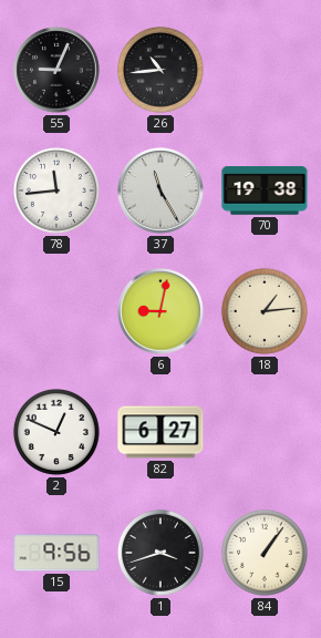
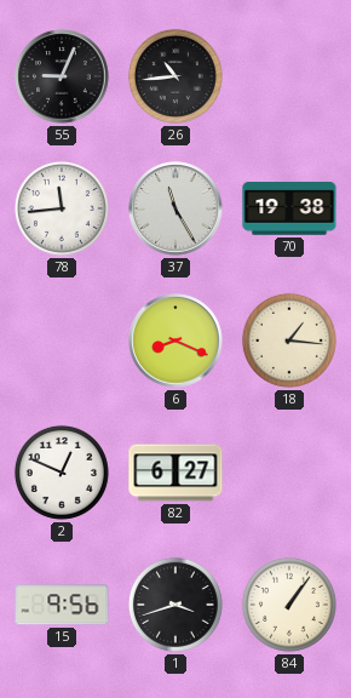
6: 9:02 -> 8:19 (175, 341)
18: 1:14 -> 1:16 (289, 341)
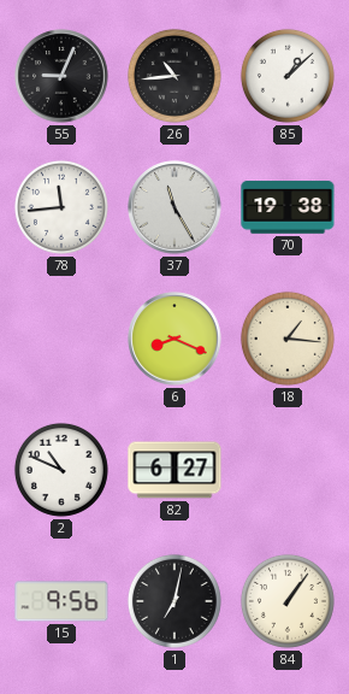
85: none -> 1:08 (288, 76)
2: 12:49 -> 10:49 (61, 470)
1: 3:42 -> 7:02 (174, 601)
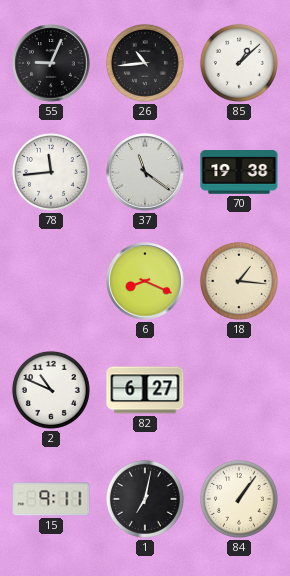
37: 11:25 -> 11:21 (145, 172)
15: 9:56 -> 9:11 (51, 499)
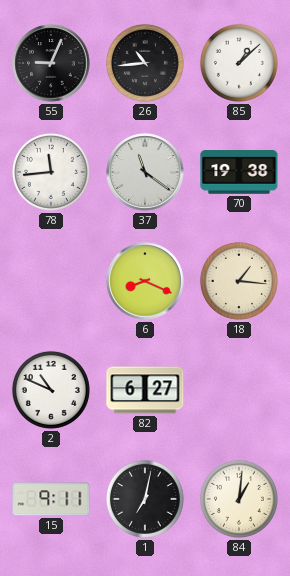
84: 1:06 -> 1:01 (239, 499)
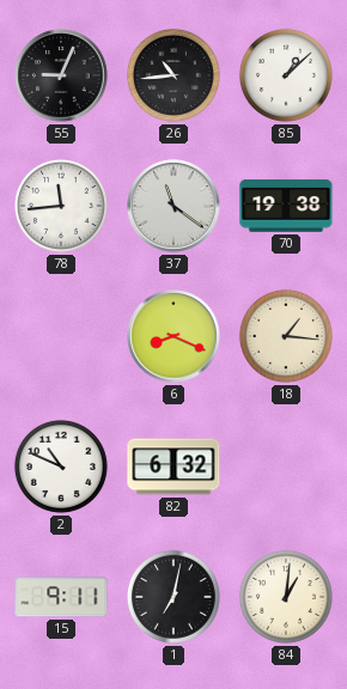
82: 6:27 -> 6:32 (173, 467)
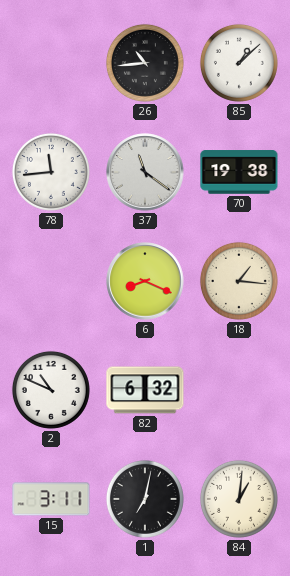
55: 9:04 -> none (61, 75)
15: 9:11 -> 3:11 (51, 499)
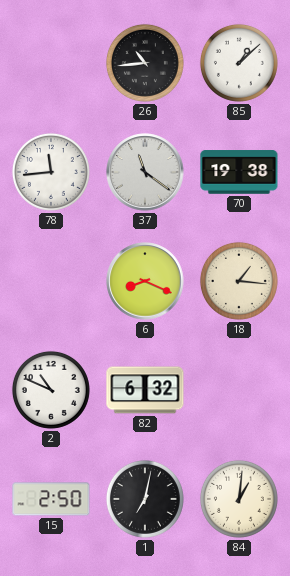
15: 3:11 -> 2:50 (51, 499)
